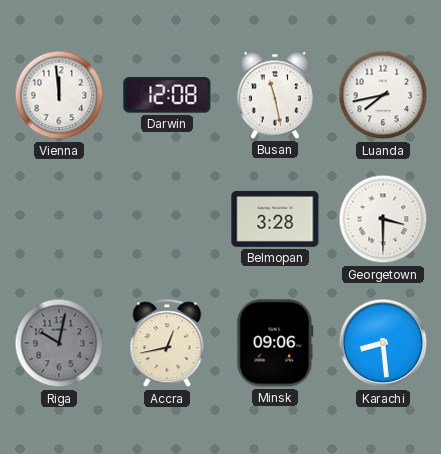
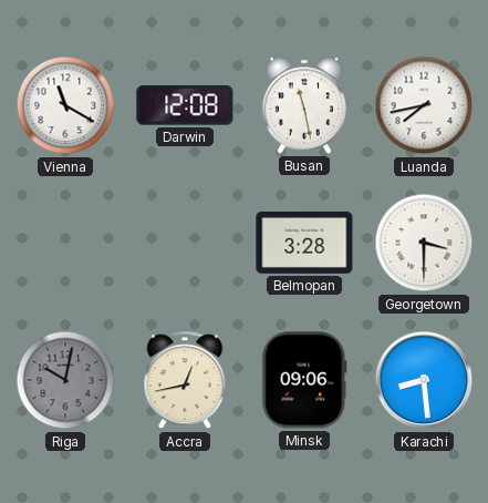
Vienna: 11:59 -> 11:20 (65, 105)
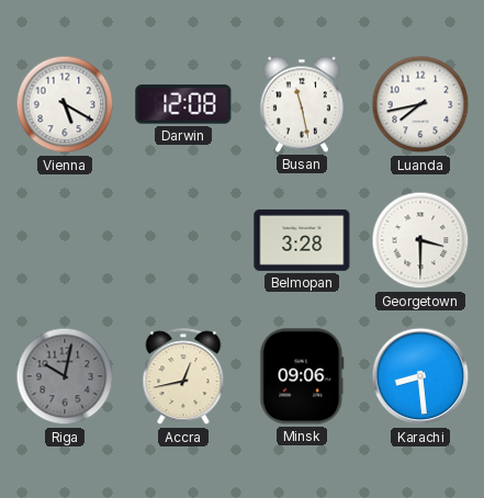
Vienna: 11:20 -> 5:20 (65, 104)
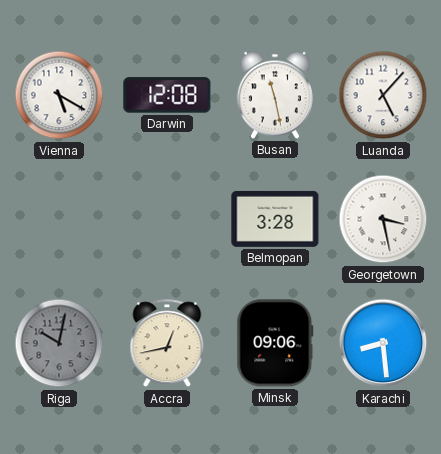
Luanda: 7:43 -> 5:07 (383, 95)
Georgetown: 3:30 -> 3:28 (383, 219)
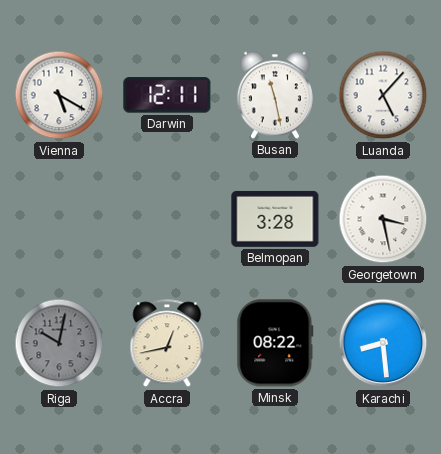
Darwin: 12:08 -> 12:11 (167, 95)
Minsk: 09:06 -> 08:22 (275, 343)
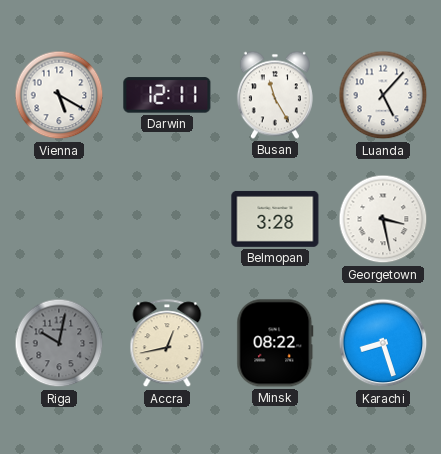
Busan: 11:28 -> 11:25 (275, 95)
Karachi: 8:29 -> 8:27 (383, 343)
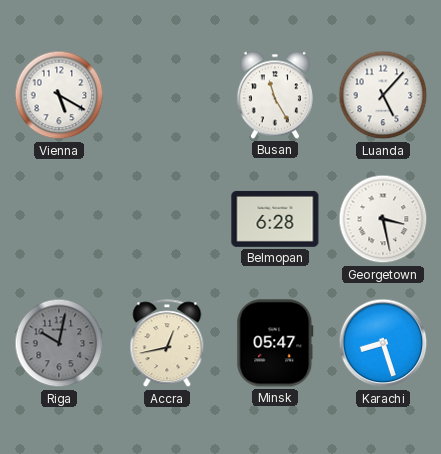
Darwin: 12:11 -> none (167, 95)
Belmopan: 3:28 -> 6:28 (275, 219)
Minsk: 08:22 -> 05:47 (275, 343)
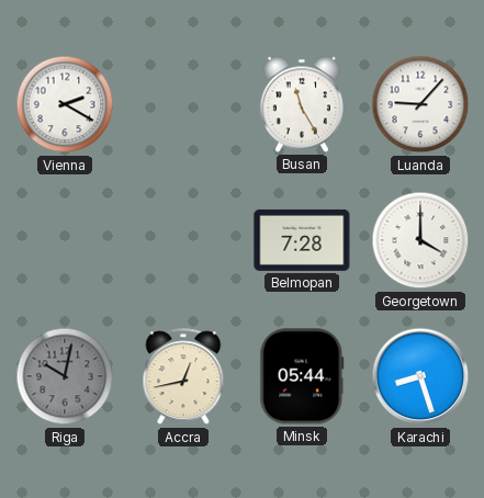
Vienna: 5:20 -> 2:20 (65, 104)
Luanda: 5:07 -> 9:07 (420, 104)
Belmopan: 6:28 -> 7:28 (302, 240)
Georgetown: 3:28 -> 4:00 (420, 240)
Minsk: 05:47 -> 05:44 (302, 376)
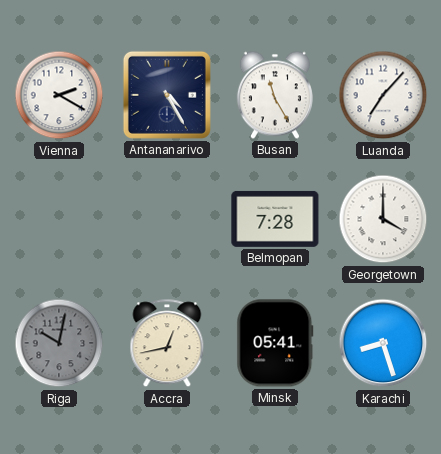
Antananarivo: none -> 4:25 (167, 95)
Luanda: 9:07 -> 7:07 (383, 95)
Minsk: 05:44 -> 05:41 (275, 343)
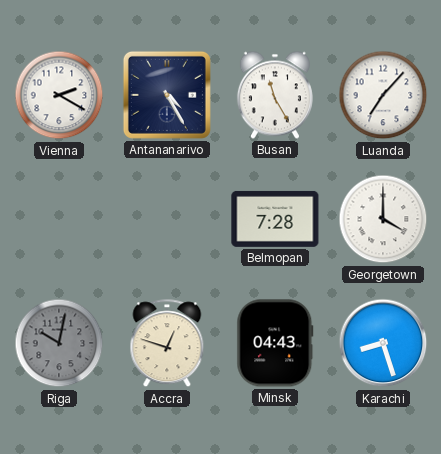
Accra: 12:43 -> 12:48 (167, 344)
Minsk: 05:41 -> 04:43 (275, 343)
